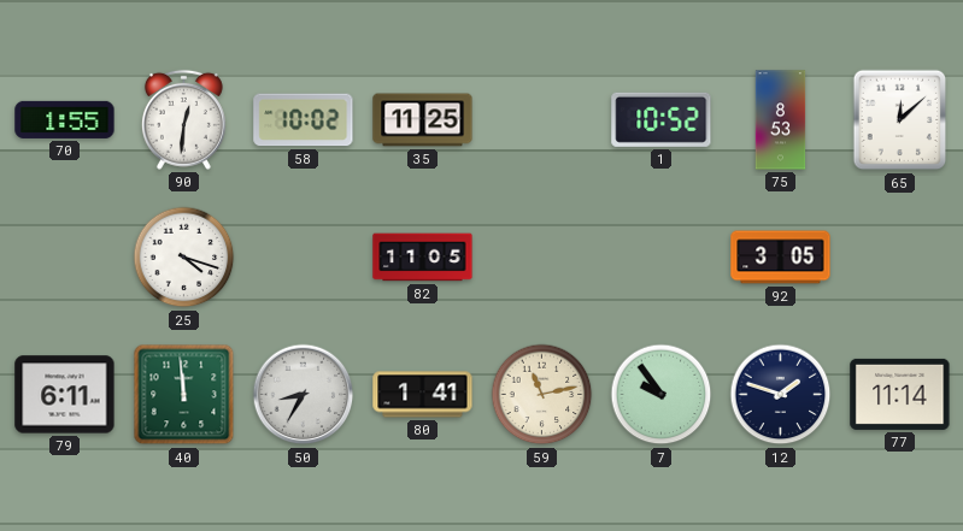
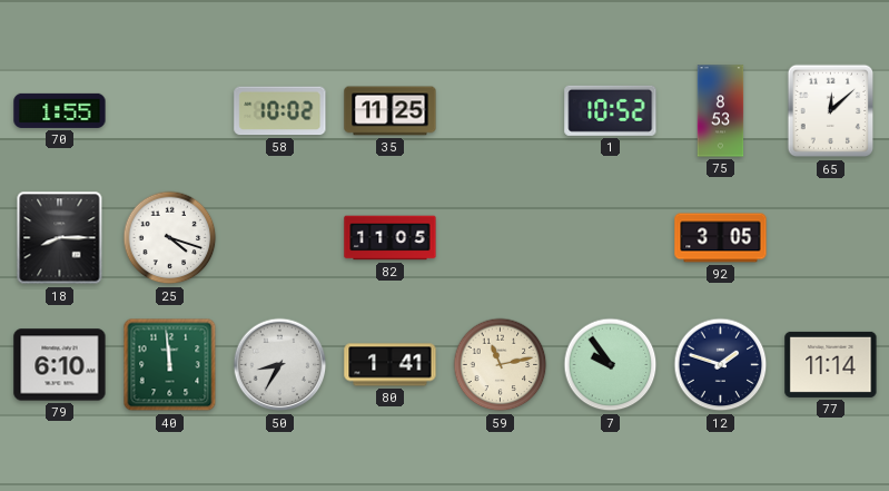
90: 12:31 -> none (183, 119)
18: none -> 8:15 (60, 238)
79: 6:11 -> 6:10 (60, 365)
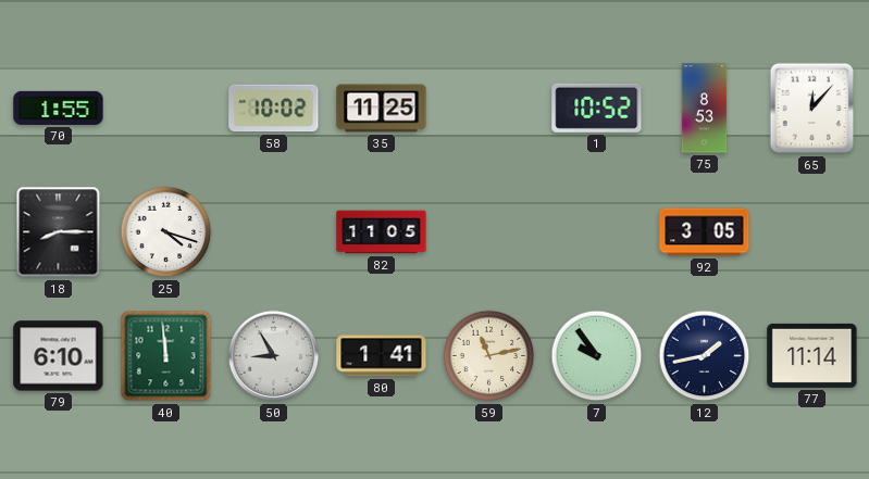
65: 12:08 -> 12:07 (812, 109)
50: 8:35 -> 8:55 (274, 356)
12: 1:48 -> 1:43 (705, 356)
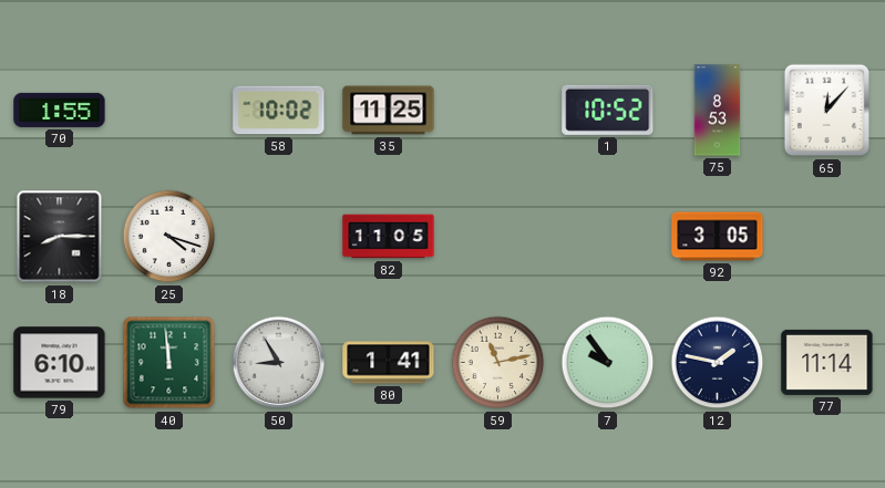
12: 1:43 -> 1:47 (718, 363)
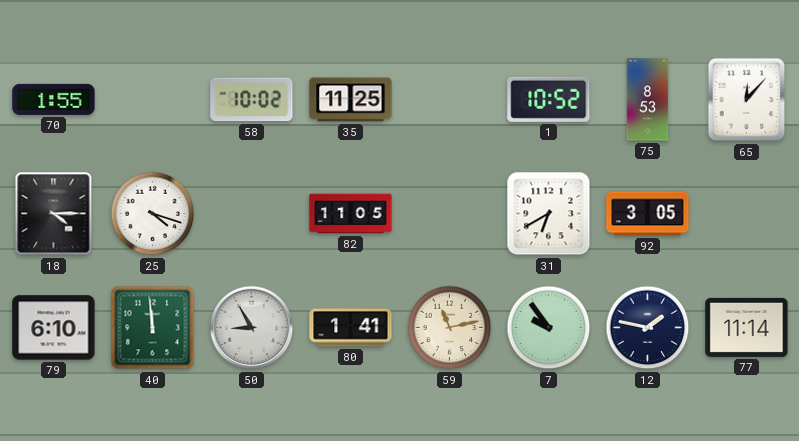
18: 8:15 -> 4:15 (54, 214)
31: none -> 6:40 (549, 214)
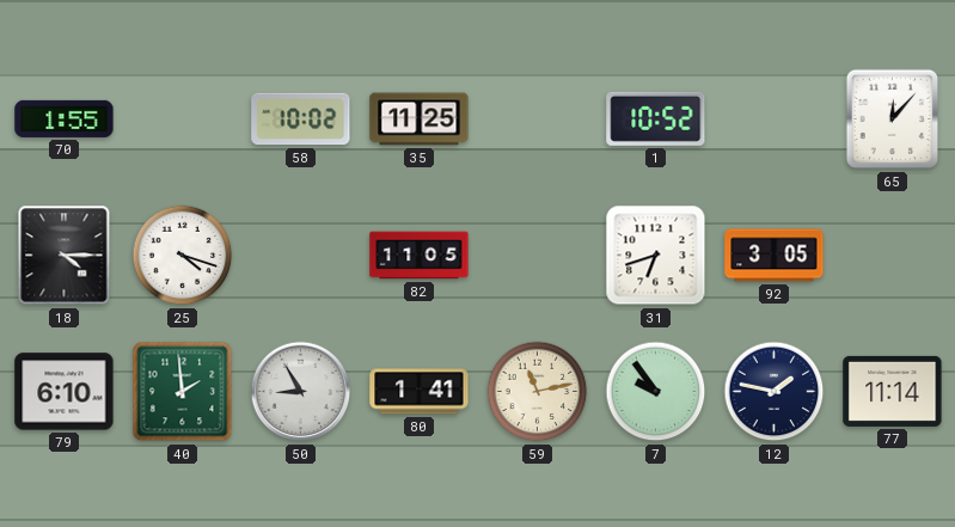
75: 8:53 -> none (648, 100)
31: 6:40 -> 6:42 (656, 256)
40: 11:59 -> 1:59 (183, 392)
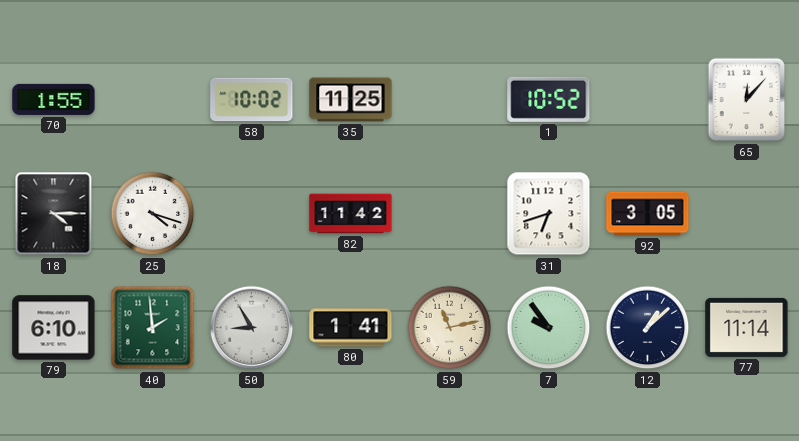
82: 11:05 -> 11:42 (351, 214)
12: 1:47 -> 1:08 (648, 328)
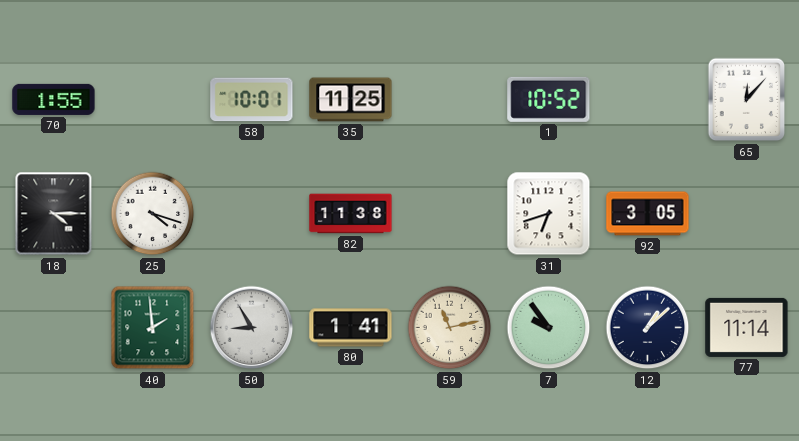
58: 10:02 -> 10:01 (252, 100)
82: 11:42 -> 11:38 (351, 214)
79: 6:10 -> none (54, 328)
